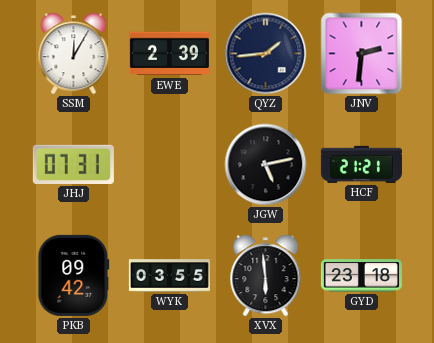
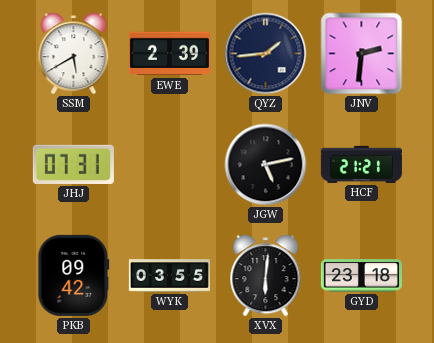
SSM: 12:05 -> 5:40 (74, 54)
XVX: 5:59 -> 6:01 (266, 276)
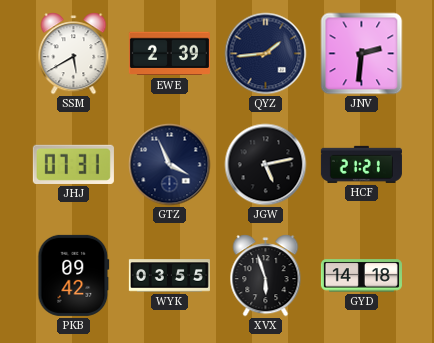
GTZ: none -> 3:56 (170, 165)
XVX: 6:01 -> 5:57 (266, 276)
GYD: 23:18 -> 14:18 (361, 276)
